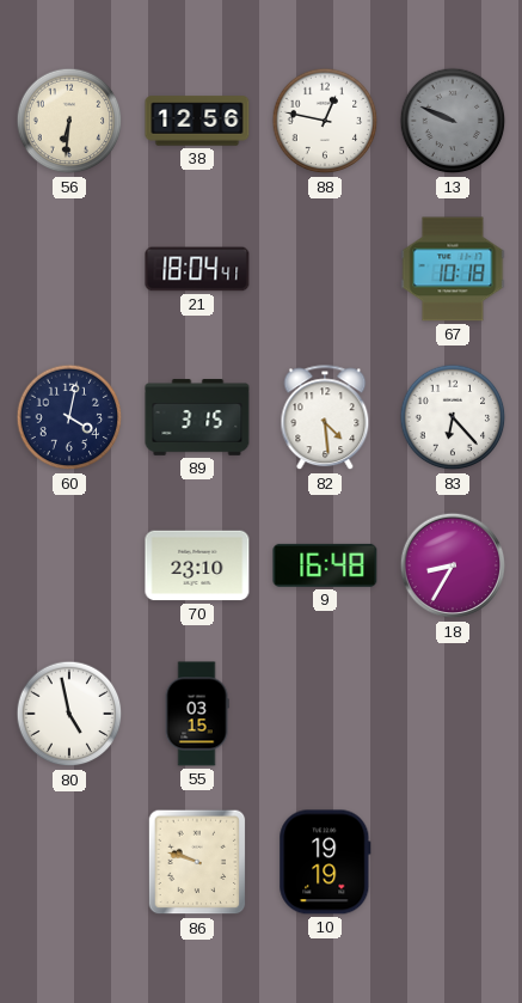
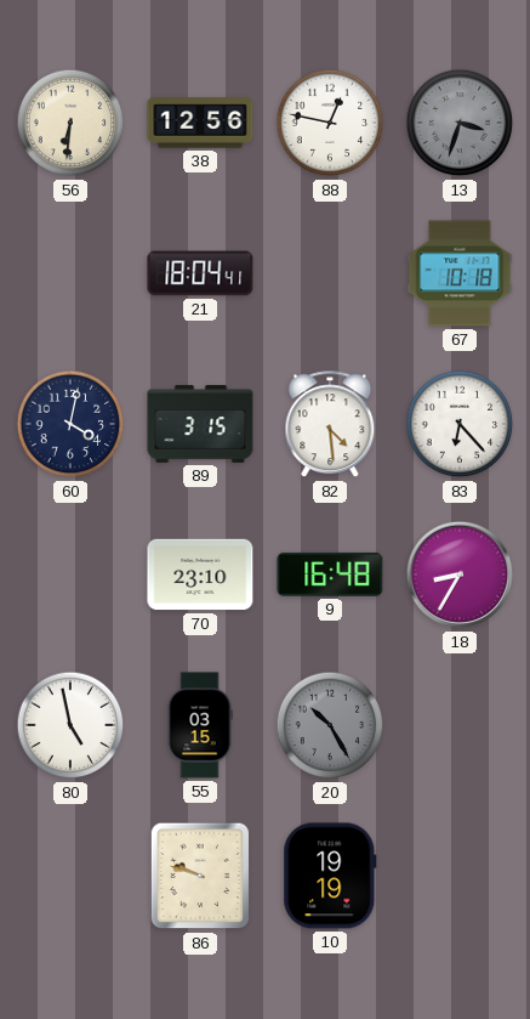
13: 9:49 -> 3:33 (460, 123)
20: none -> 10:25 (330, 725)
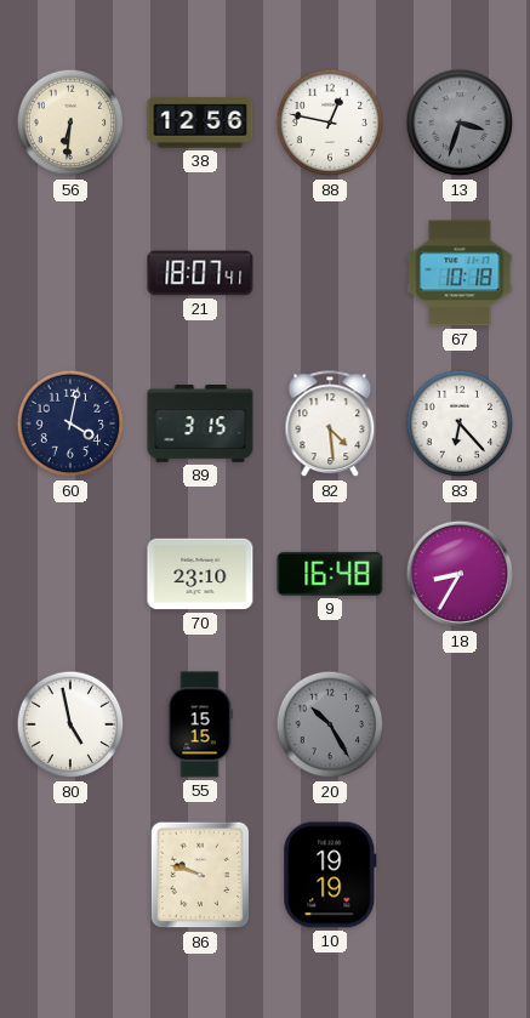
21: 18:04 -> 18:07 (200, 273)
55: 03:15 -> 15:15 (200, 724)
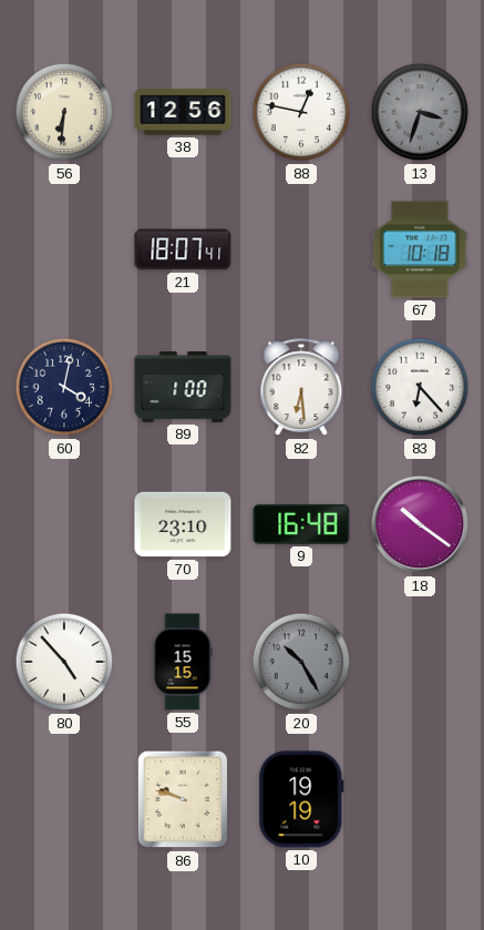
89: 3:15 -> 1:00 (183, 387)
82: 4:29 -> 6:29 (301, 388)
18: 8:35 -> 10:21 (420, 524)
80: 4:58 -> 4:53 (64, 662)
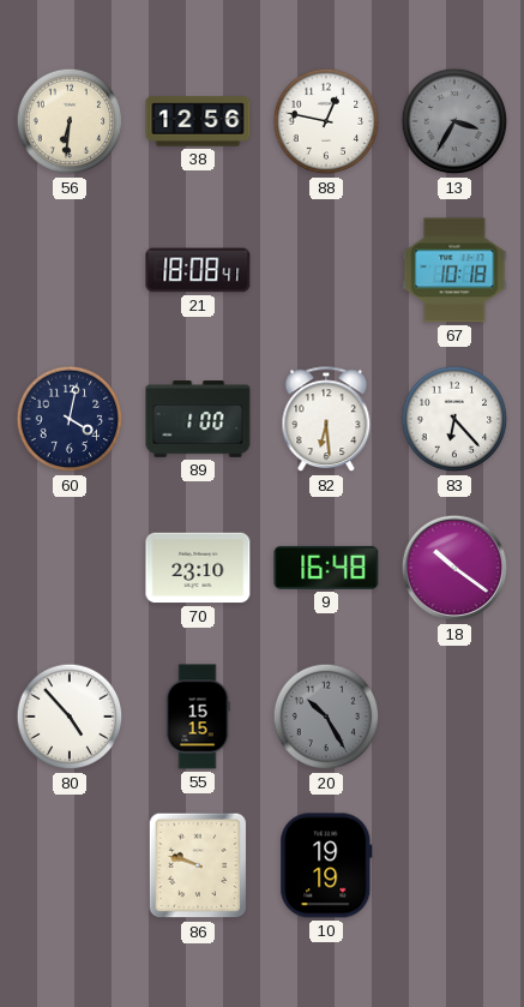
13: 3:33 -> 3:35 (454, 121)
21: 18:07 -> 18:08 (198, 270)
